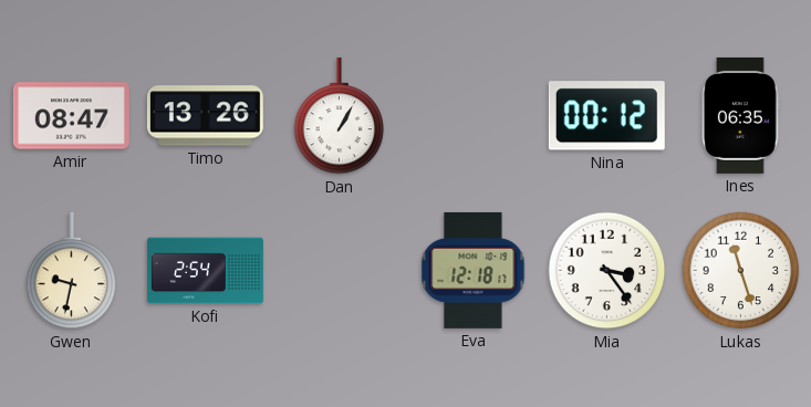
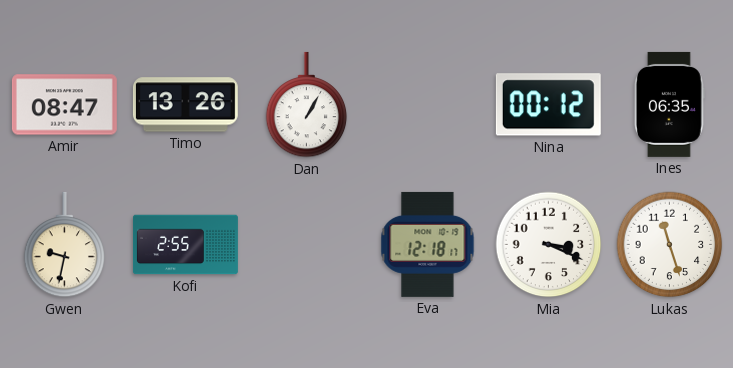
Kofi: 2:54 -> 2:55 (186, 245)
Mia: 3:24 -> 3:19 (549, 245)
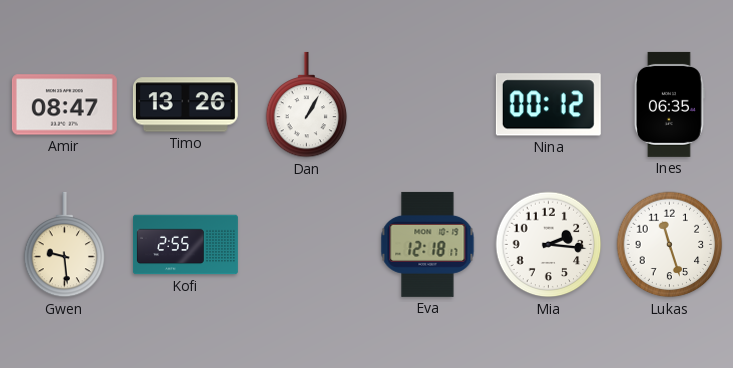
Gwen: 9:32 -> 9:29 (65, 245)
Mia: 3:19 -> 2:16 (549, 245)
